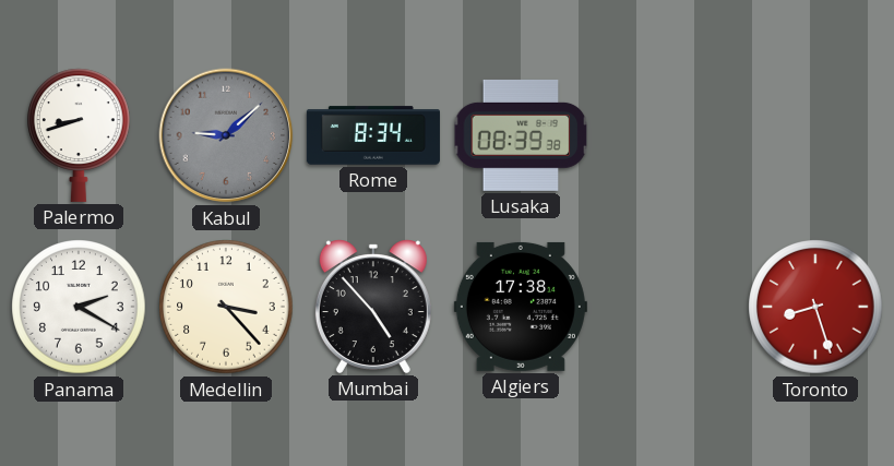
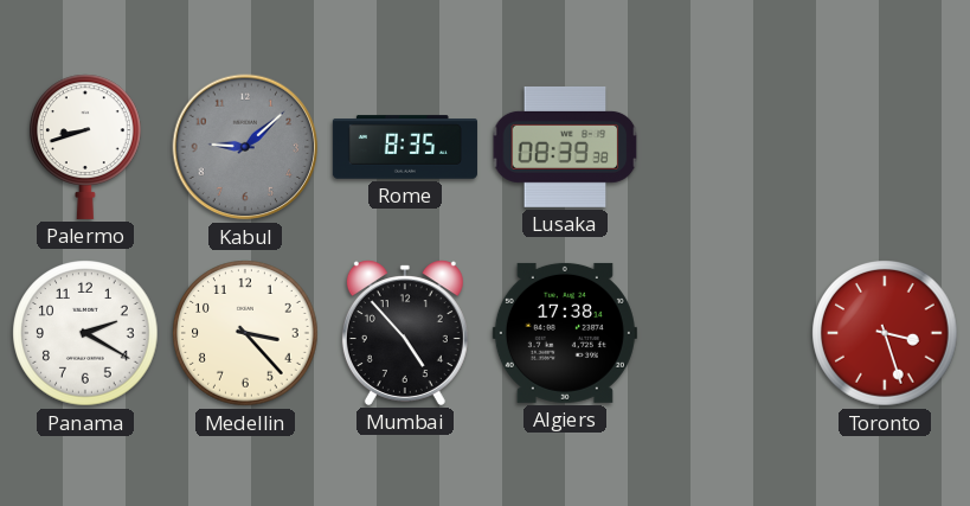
Rome: 8:34 -> 8:35 (405, 147)
Toronto: 8:27 -> 3:27 (885, 333)
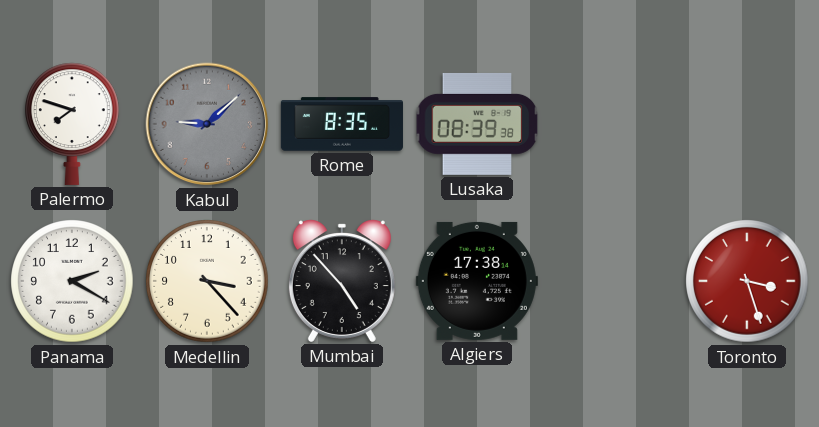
Palermo: 8:42 -> 7:48 (73, 124)
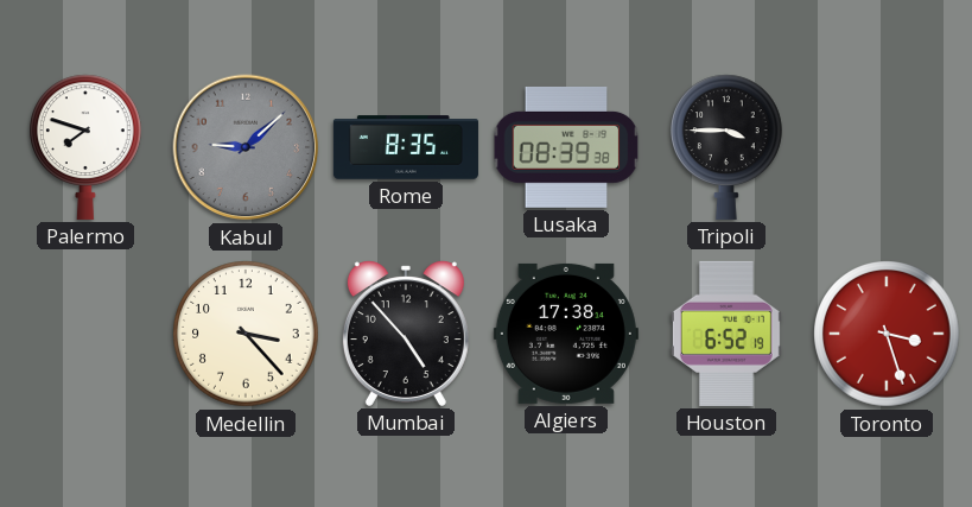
Tripoli: none -> 3:45 (728, 147)
Panama: 2:20 -> none (72, 281)
Houston: none -> 6:52 (726, 334)
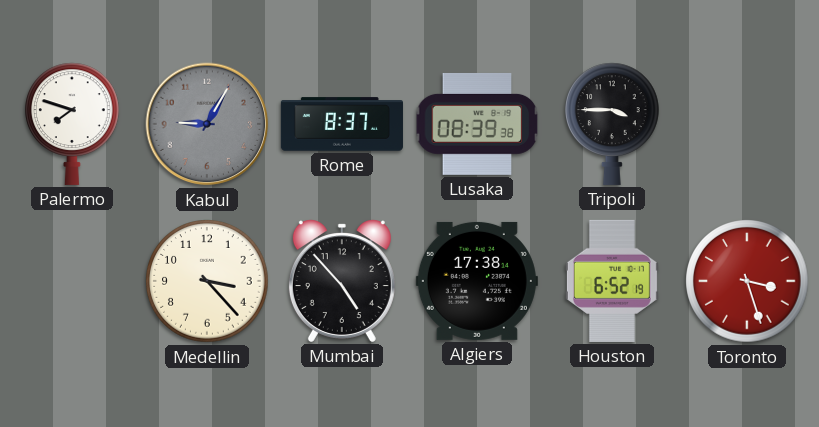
Kabul: 9:08 -> 9:05 (207, 124)
Rome: 8:35 -> 8:37 (342, 124)
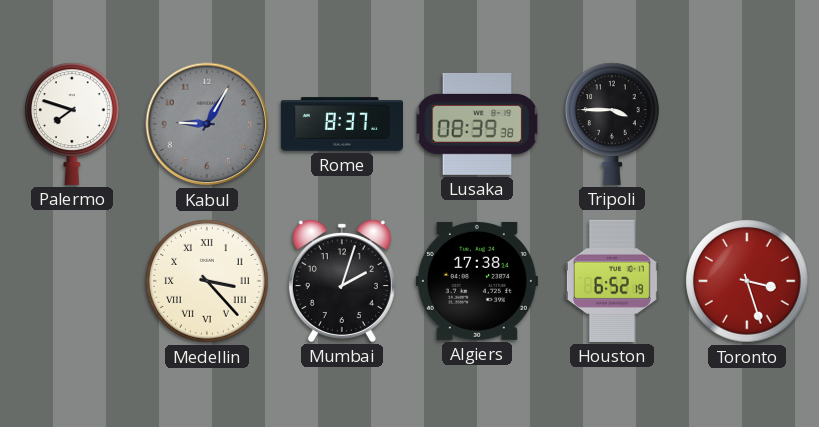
Medellin numerals: Arabic -> Roman (207, 281)
Mumbai: 4:53 -> 2:03 (342, 281)
